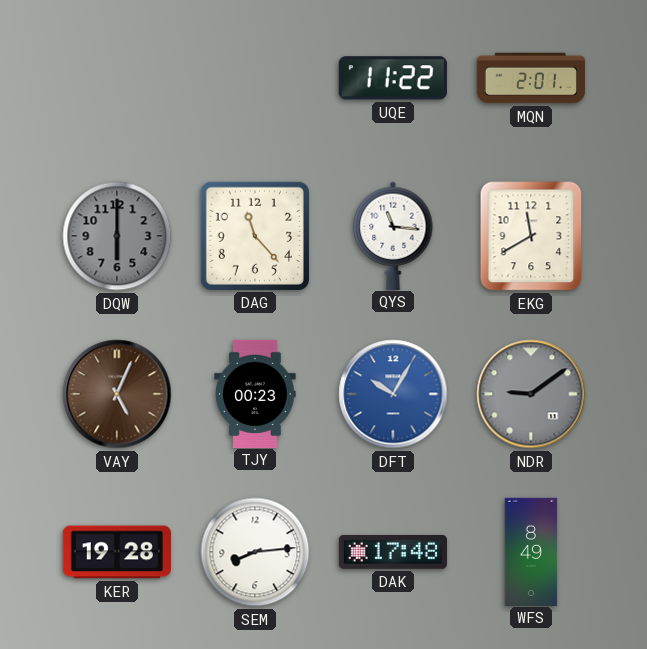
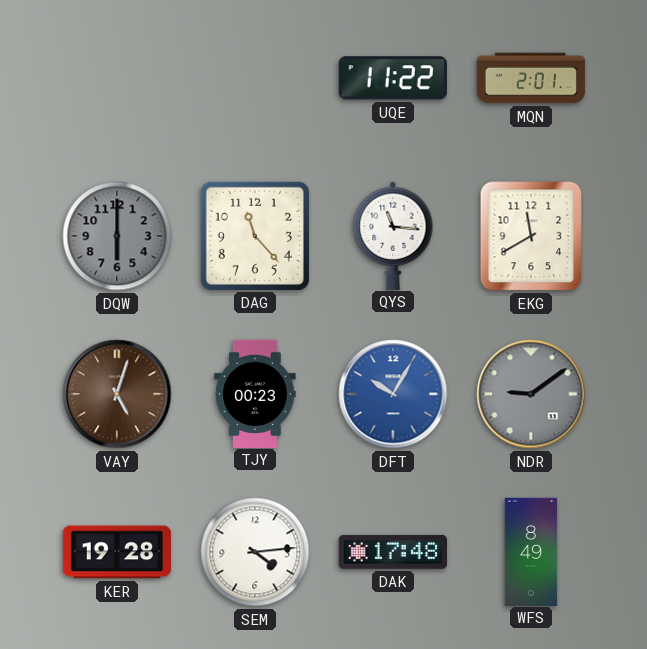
VAY: 5:04 -> 5:03 (117, 394)
SEM: 8:14 -> 4:14 (255, 552)
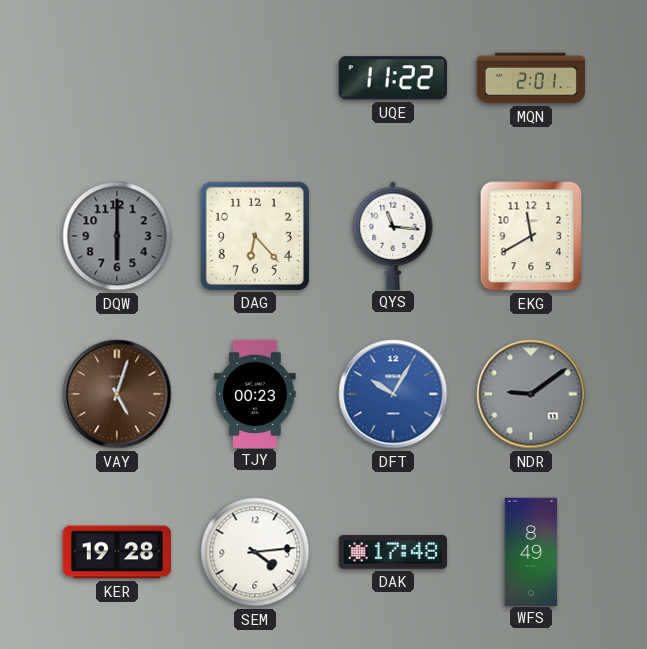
DAG: 11:23 -> 6:23 (255, 236)
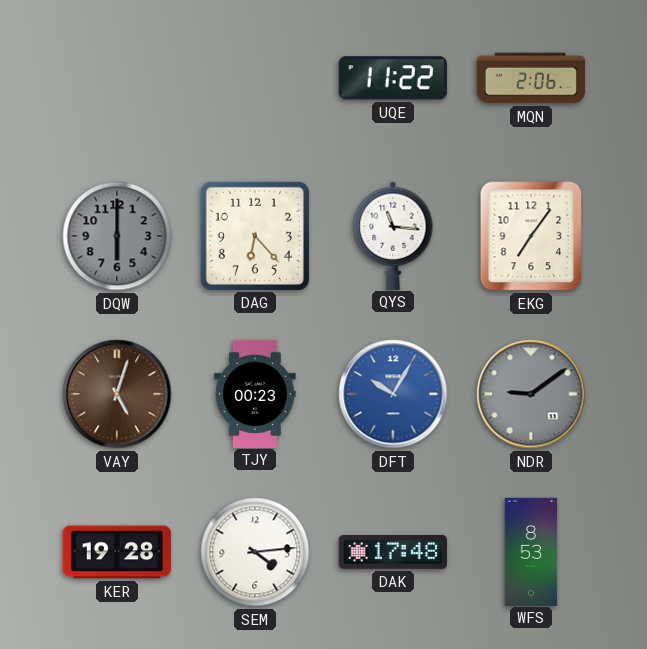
MQN: 2:01 -> 2:06 (530, 78)
EKG: 11:40 -> 7:06 (531, 236)
WFS: 8:49 -> 8:53 (531, 551)
